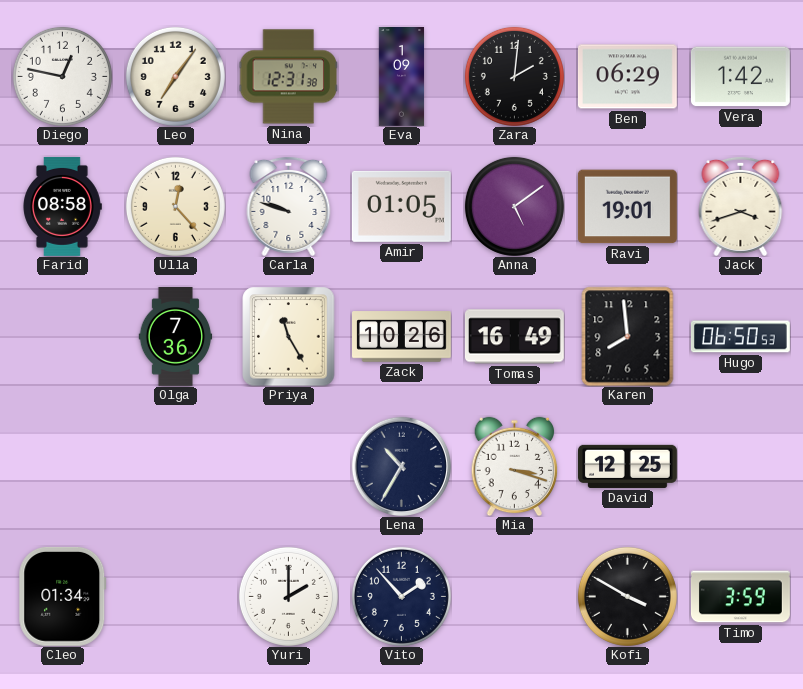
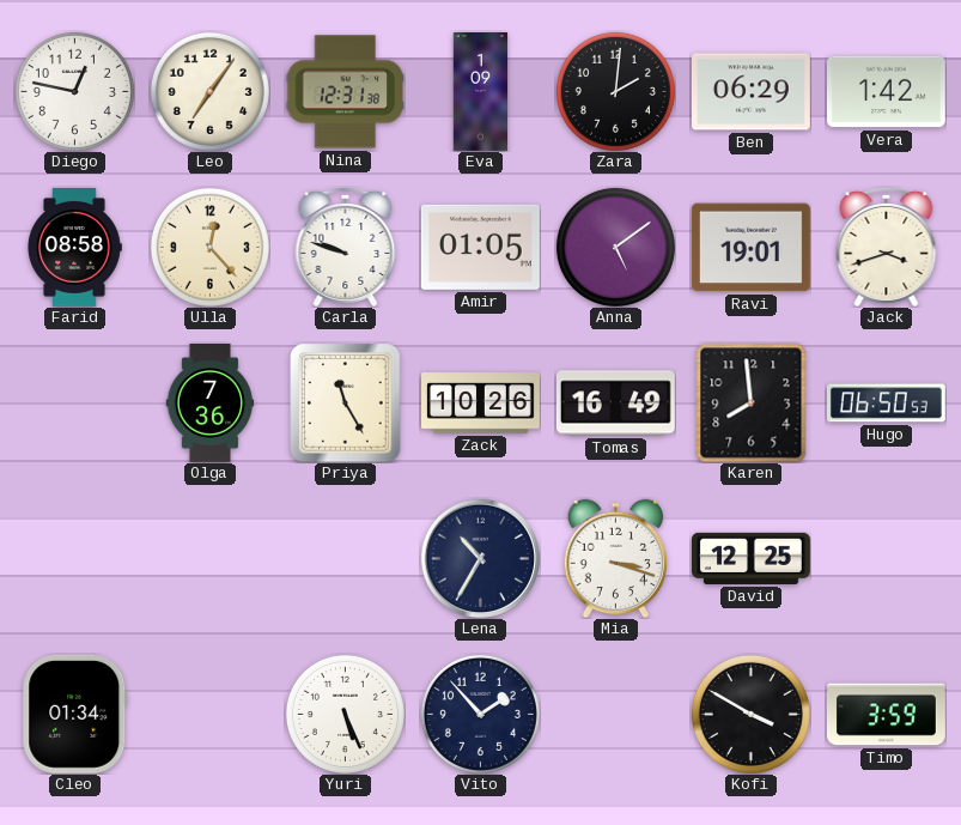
Yuri: 2:00 -> 5:26 (345, 714)
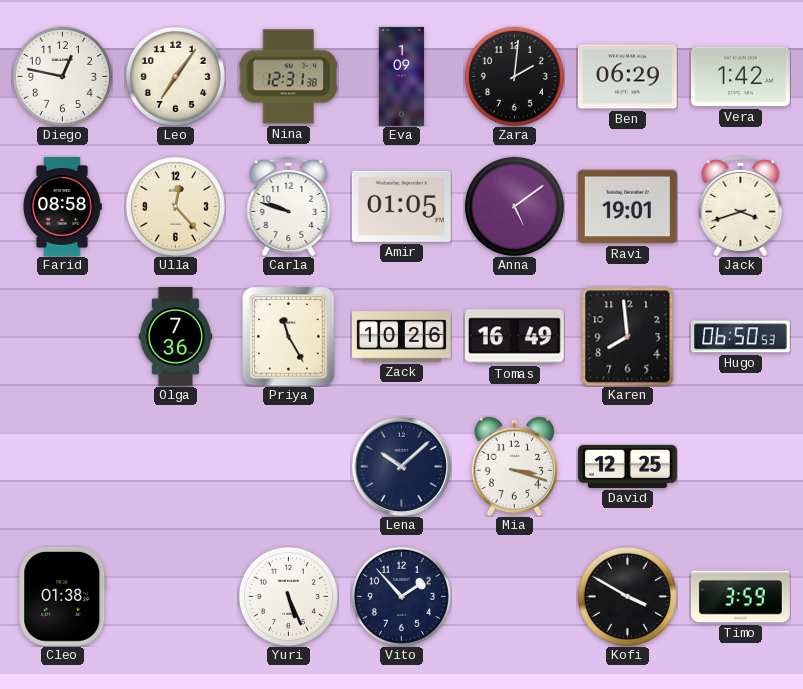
Lena: 10:35 -> 10:08 (401, 466)
Cleo: 01:34 -> 01:38 (63, 596)
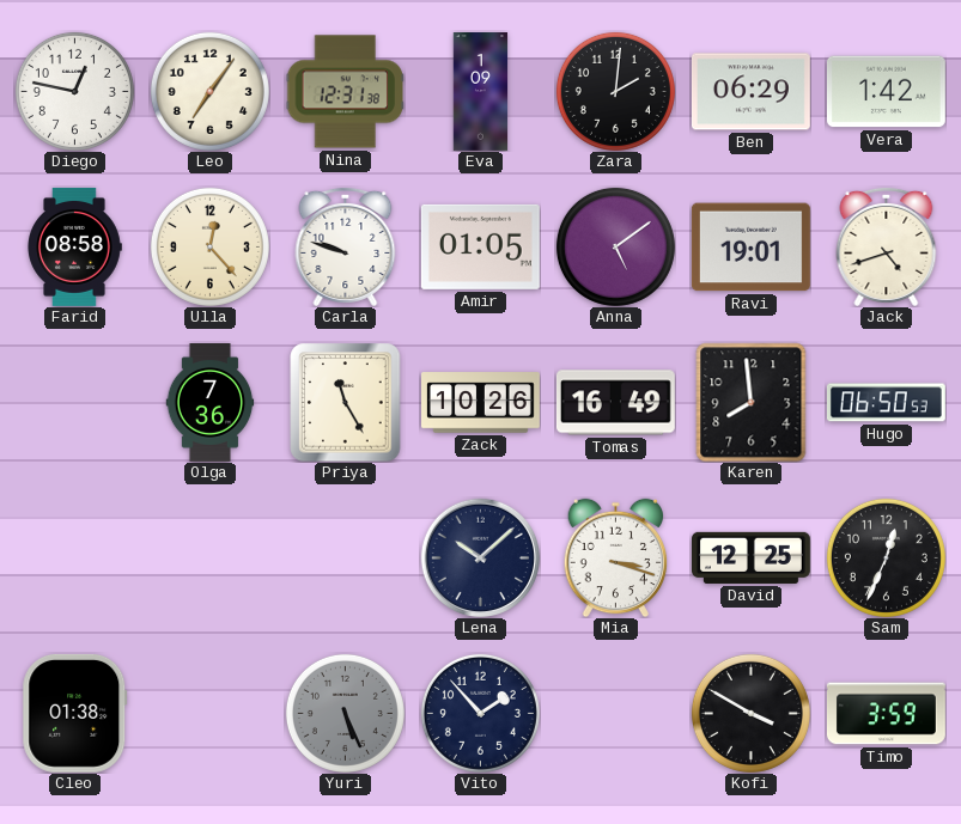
Jack: 3:42 -> 4:42 (887, 246)
Sam: none -> 12:34 (886, 557)
Yuri dial: white -> grey (345, 713)
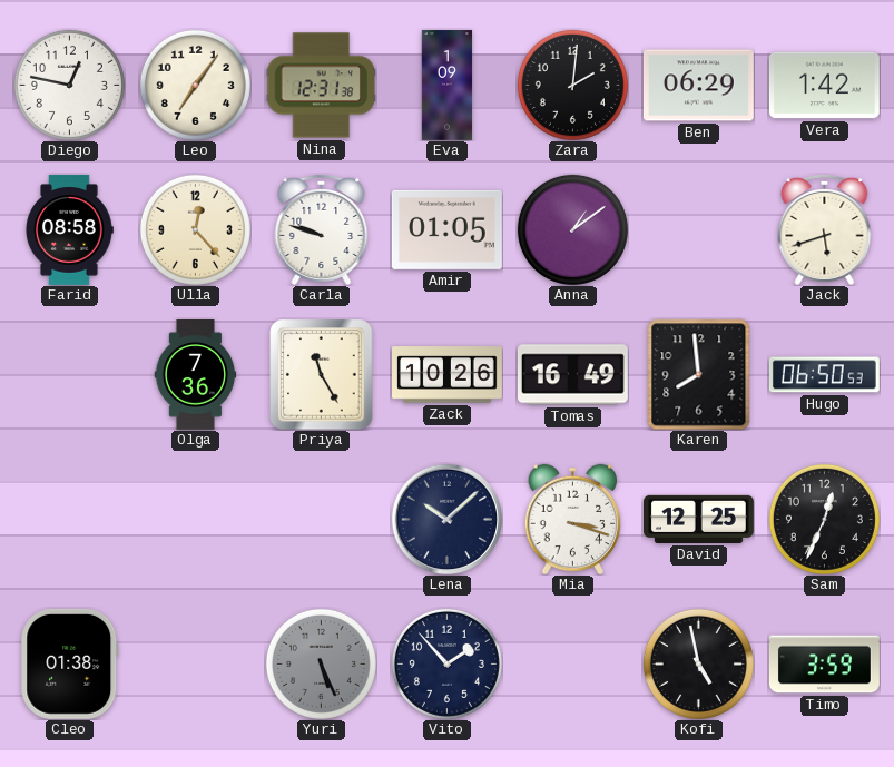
Anna: 5:09 -> 1:09 (572, 229)
Ravi: 19:01 -> none (750, 248)
Jack: 4:42 -> 5:42 (825, 229)
Kofi: 3:50 -> 4:58 (698, 663)
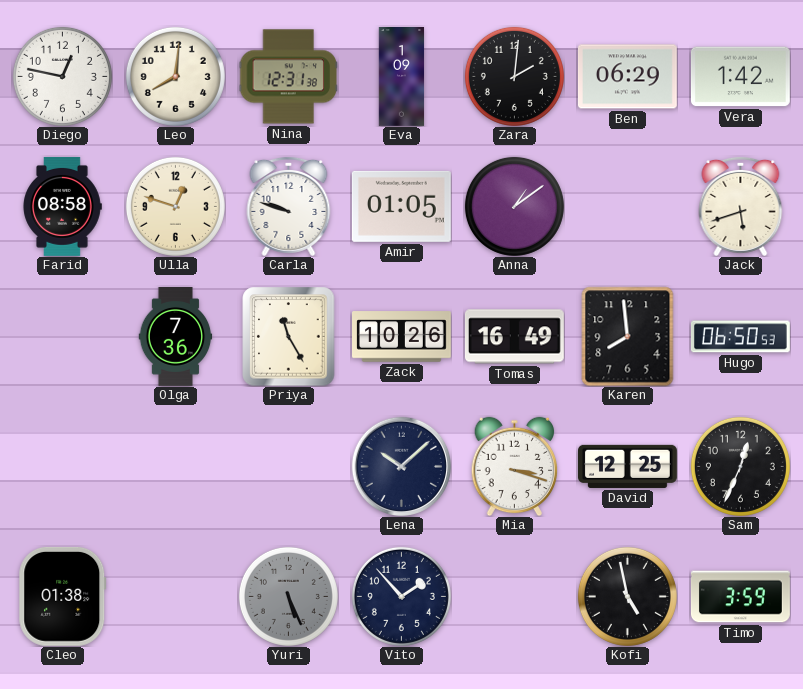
Leo: 7:06 -> 8:01 (175, 76)
Ulla: 12:23 -> 12:48 (175, 206)
